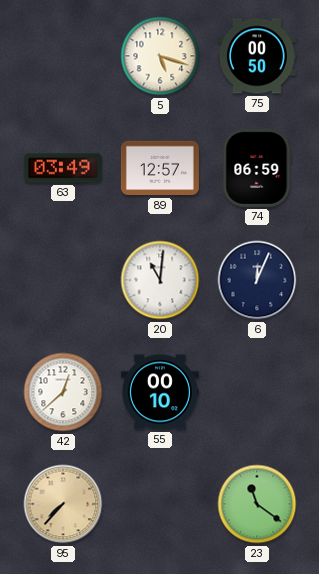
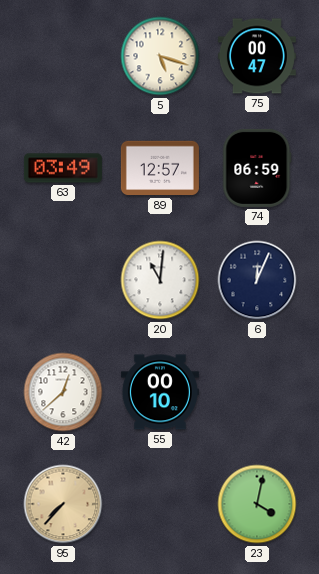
75: 00:50 -> 00:47 (257, 56)
23: 11:21 -> 4:02 (257, 504)
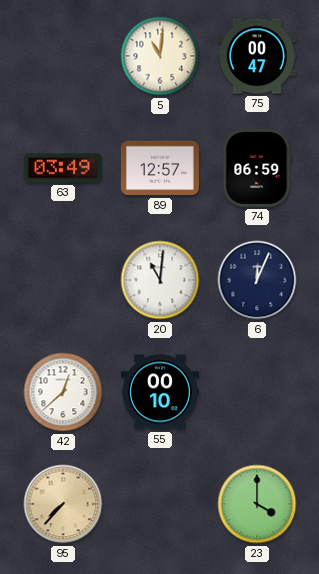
5: 5:18 -> 11:01 (160, 56)
23: 4:02 -> 4:00 (257, 504)
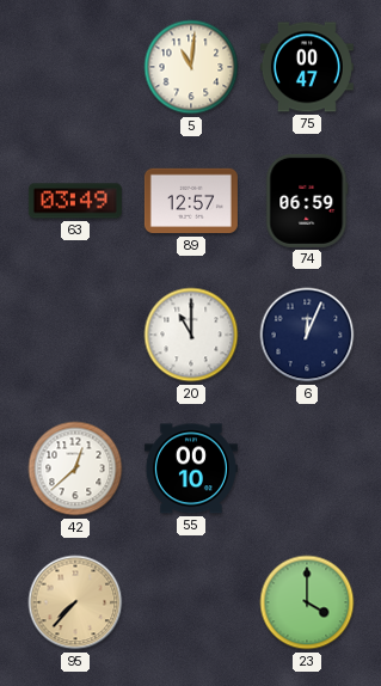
20: 11:01 -> 11:00 (191, 335)
